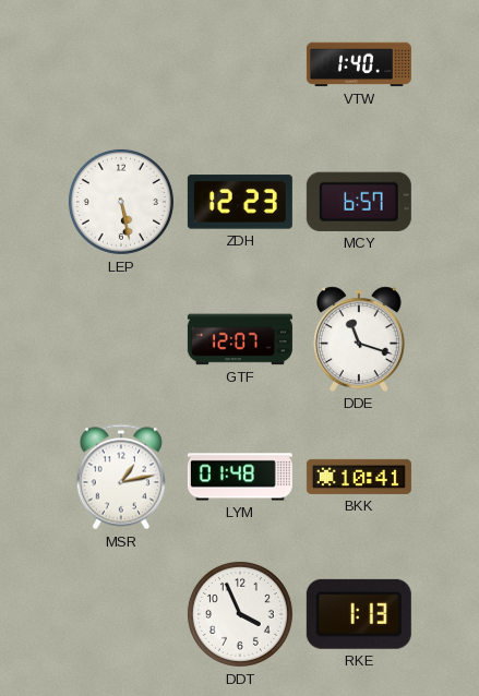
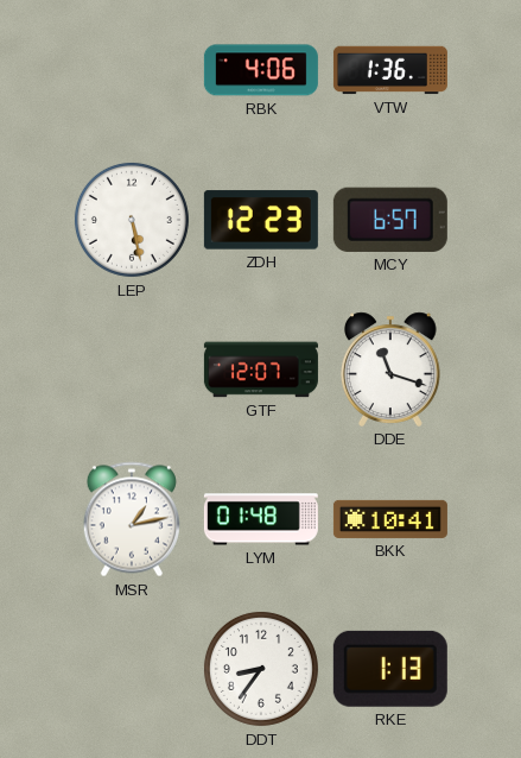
RBK: none -> 4:06 (261, 70)
VTW: 1:40 -> 1:36 (390, 70)
DDT: 3:56 -> 8:36 (261, 669)
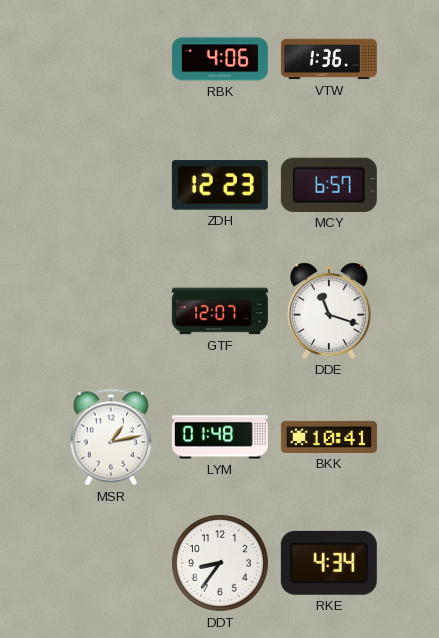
LEP: 5:28 -> none (132, 220)
RKE: 1:13 -> 4:34 (329, 563)
